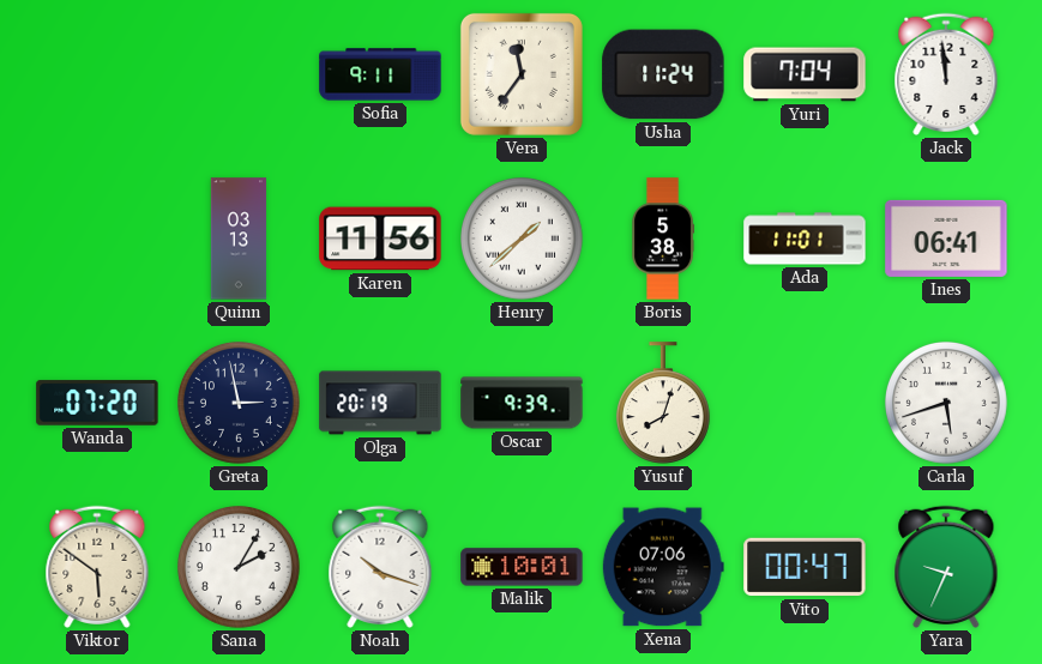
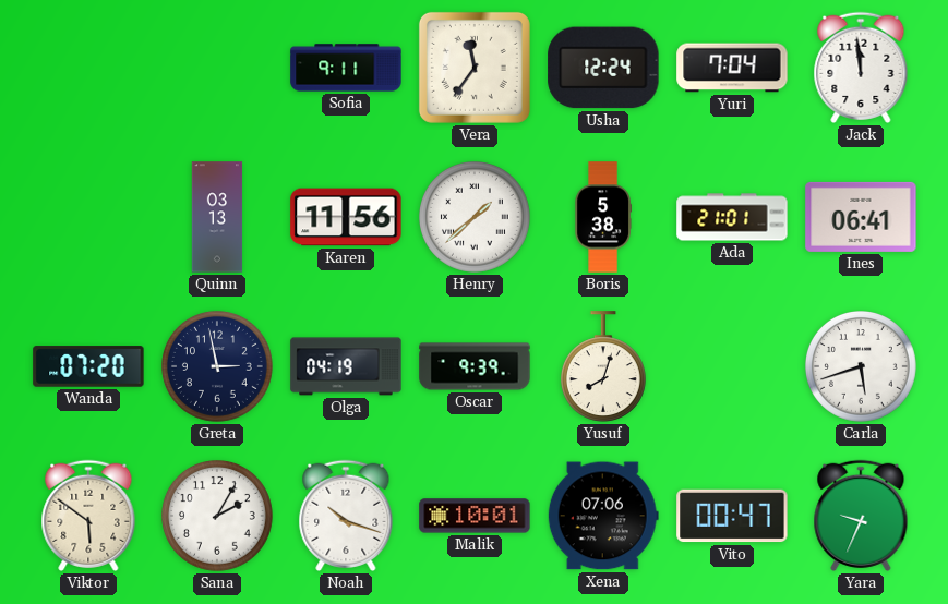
Usha: 11:24 -> 12:24 (603, 68)
Ada: 11:01 -> 21:01 (732, 217)
Olga: 20:19 -> 04:19 (346, 366)
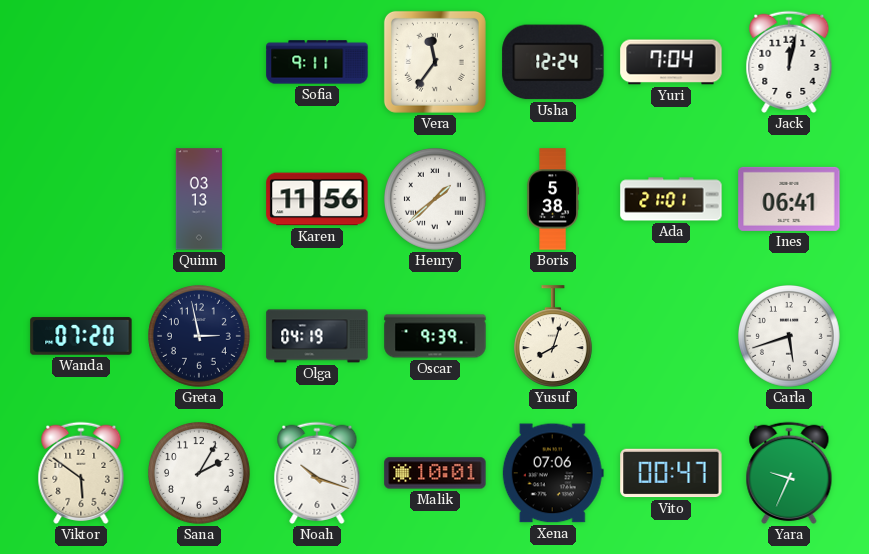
Jack: 11:59 -> 12:02 (789, 62)
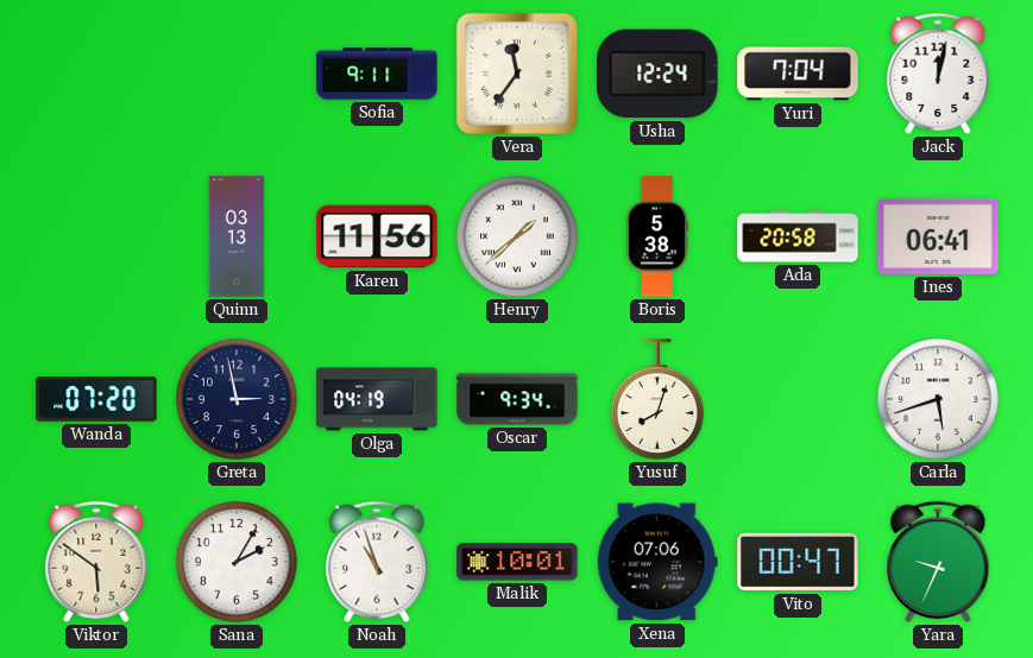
Ada: 21:01 -> 20:58 (798, 236)
Oscar: 9:39 -> 9:34 (517, 399)
Noah: 10:18 -> 10:57 (377, 562)
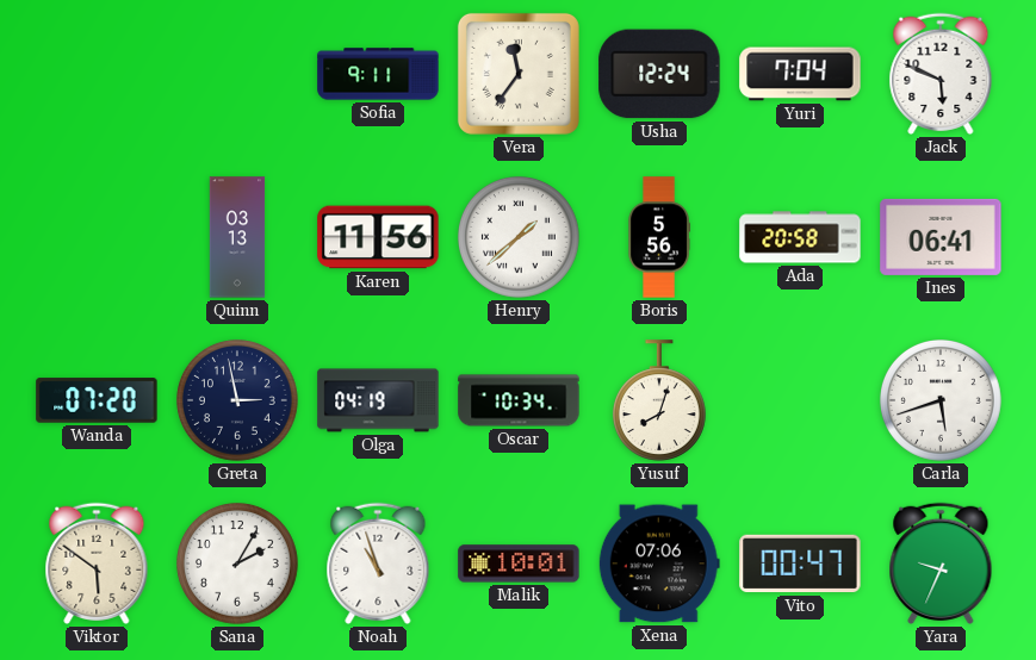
Jack: 12:02 -> 5:49 (941, 74)
Boris: 5:38 -> 5:56 (658, 237)
Oscar: 9:34 -> 10:34 (519, 400)
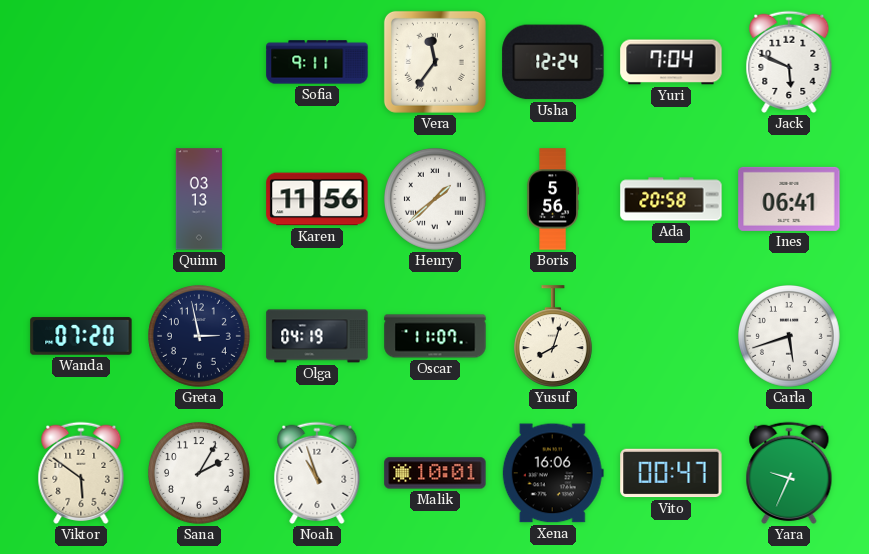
Oscar: 10:34 -> 11:07 (435, 336)
Xena: 07:06 -> 16:06 (553, 473)
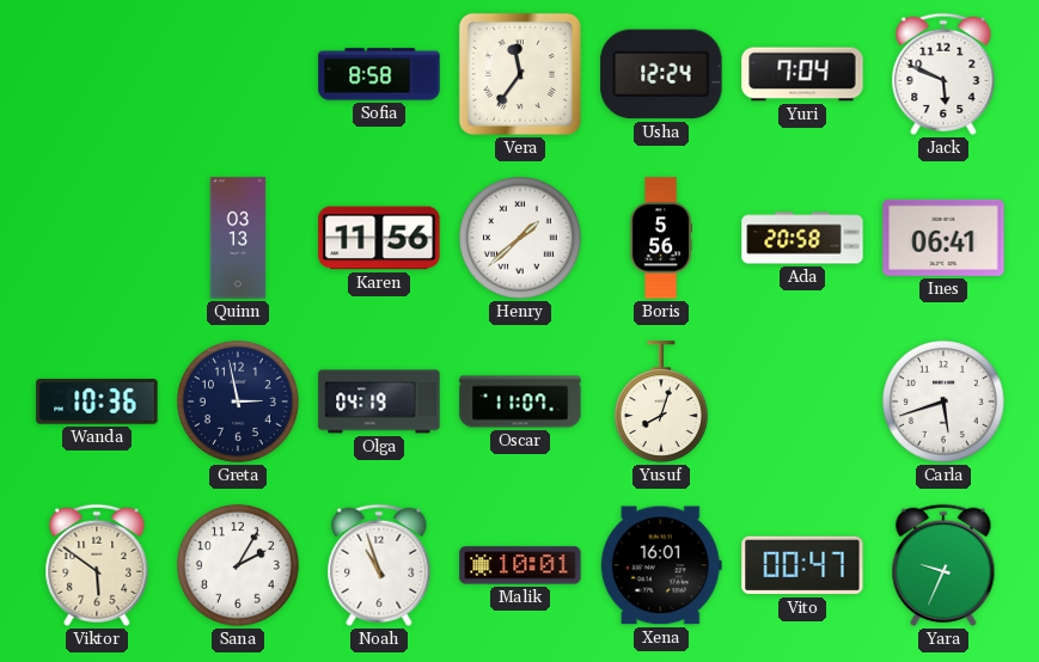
Sofia: 9:11 -> 8:58 (379, 74)
Wanda: 07:20 -> 10:36 (97, 402)
Xena: 16:06 -> 16:01 (661, 565)
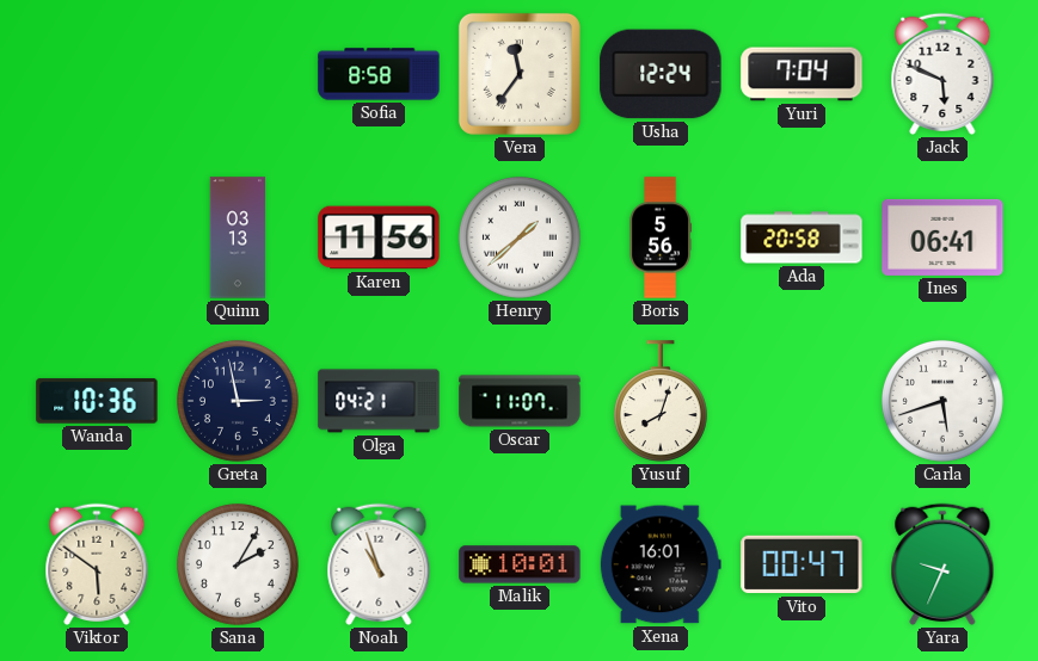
Olga: 04:19 -> 04:21 (379, 401)
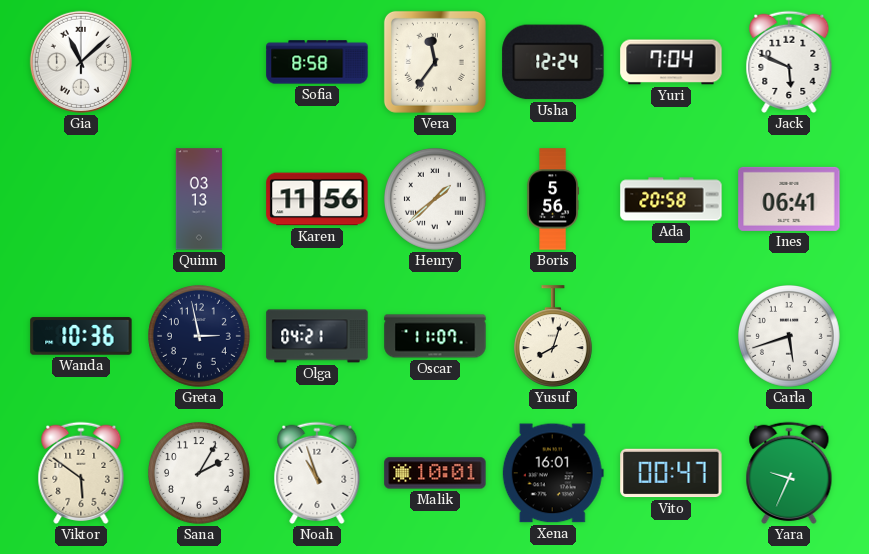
Gia: none -> 11:08 (81, 62)
